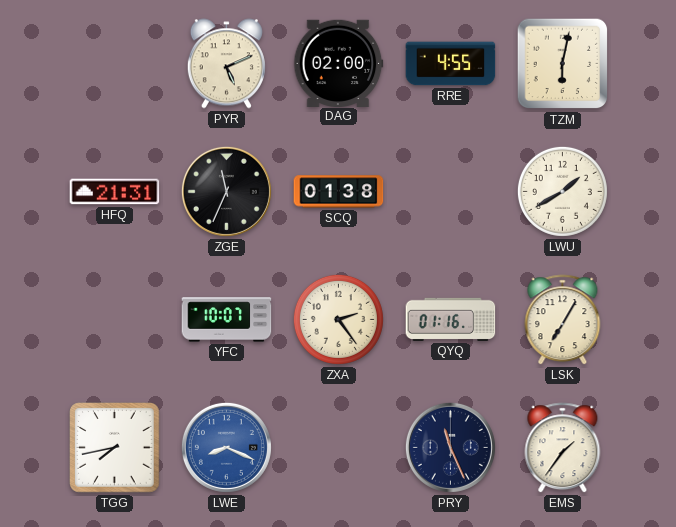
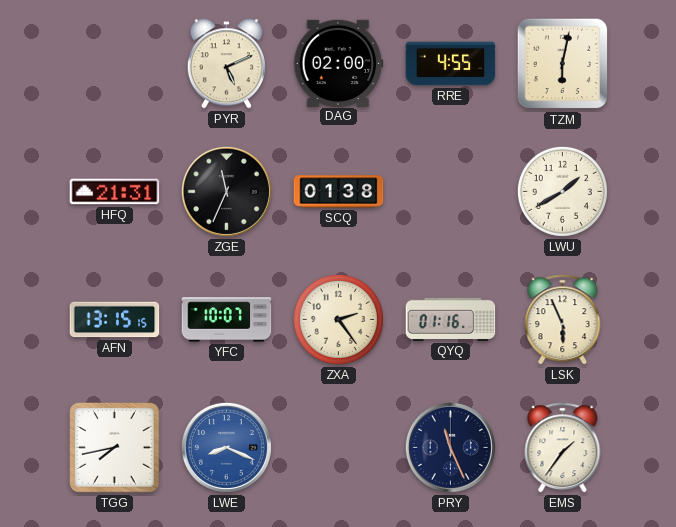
AFN: none -> 13:15 (115, 320)
LSK: 7:05 -> 5:56 (563, 320)
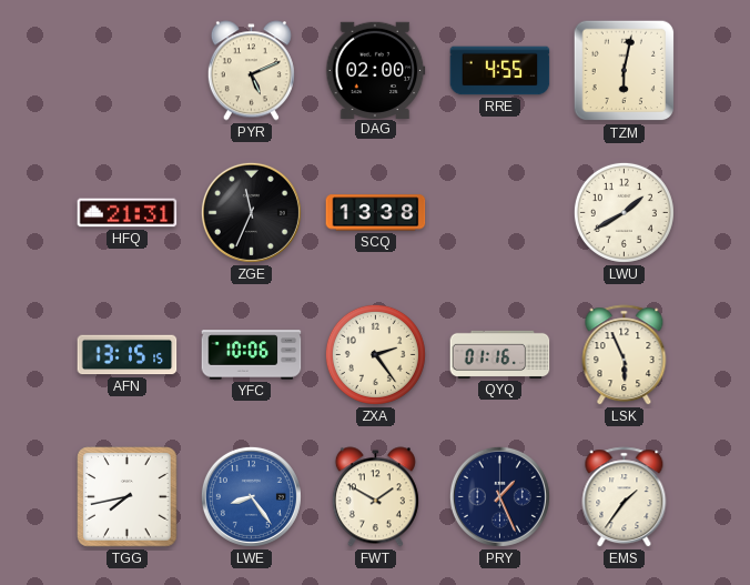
SCQ: 01:38 -> 13:38 (376, 213)
YFC: 10:07 -> 10:06 (252, 355)
LWE: 8:19 -> 8:24 (251, 496)
FWT: none -> 1:50 (375, 497)
PRY: 11:26 -> 1:26 (499, 496)
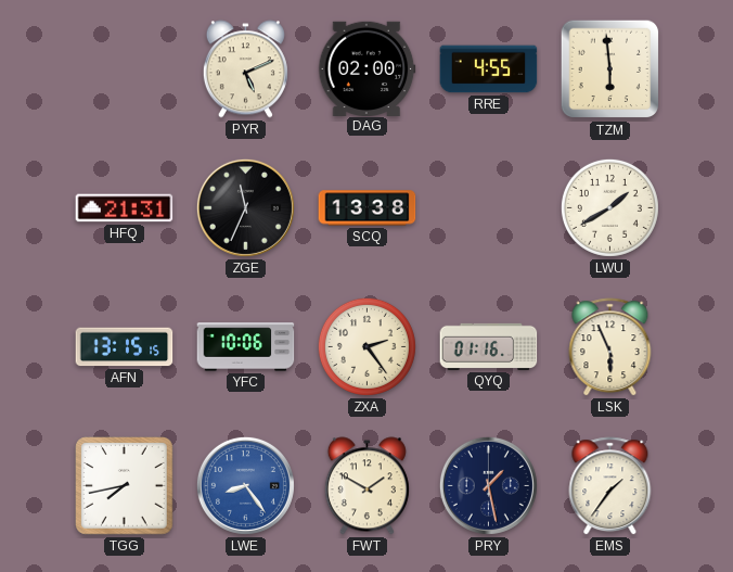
TZM: 6:02 -> 5:59 (610, 69)
PRY: 1:26 -> 1:28 (488, 485)
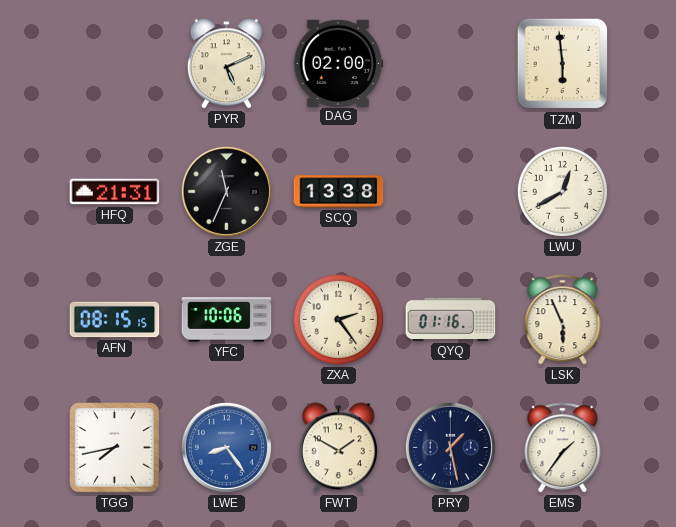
RRE: 4:55 -> none (489, 69)
LWU: 1:40 -> 12:40 (562, 191)
AFN: 13:15 -> 08:15 (115, 320)
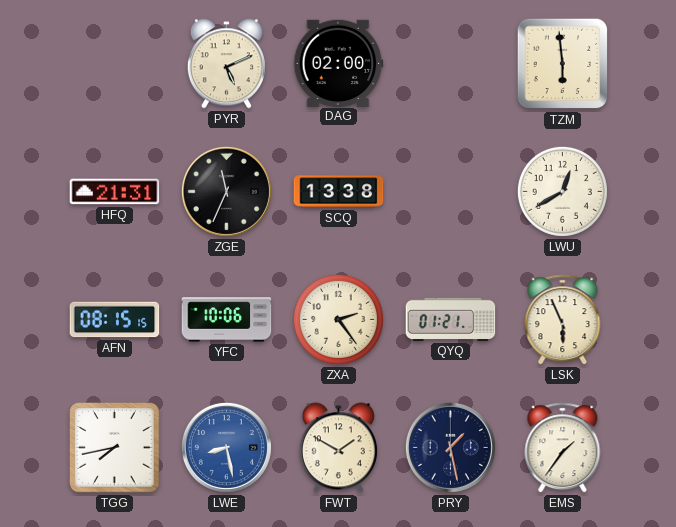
QYQ: 01:16 -> 01:21 (451, 319)
LWE: 8:24 -> 8:28 (226, 447)
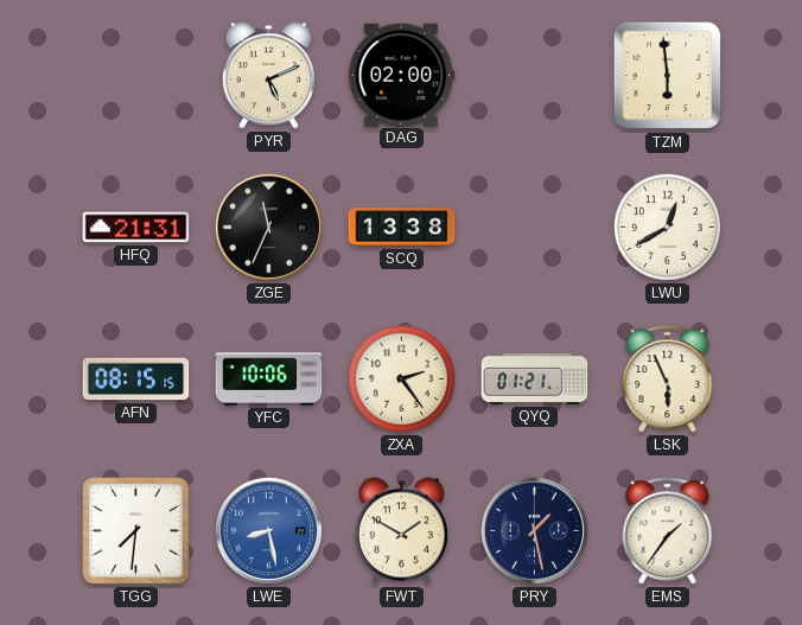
TGG: 7:43 -> 7:31 (136, 531)
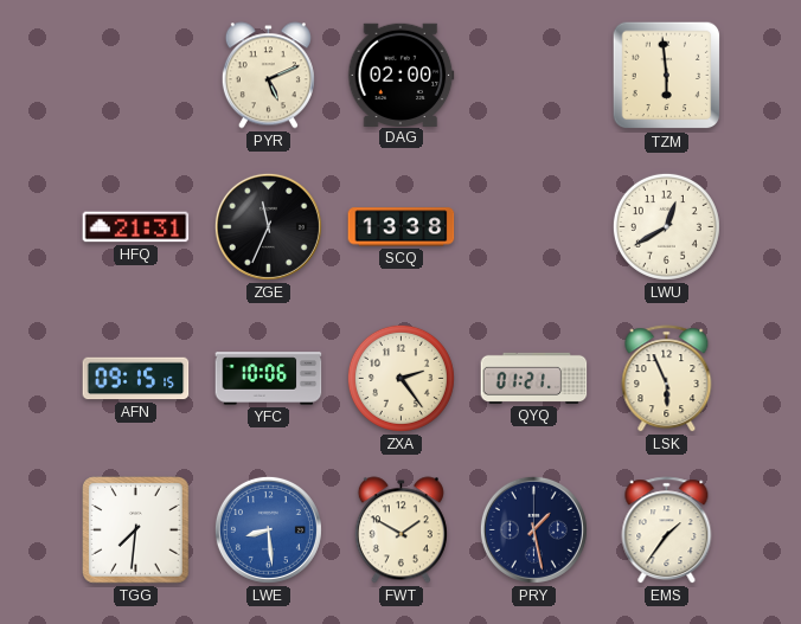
AFN: 08:15 -> 09:15 (136, 379)
LWE: 8:28 -> 8:29 (268, 529)
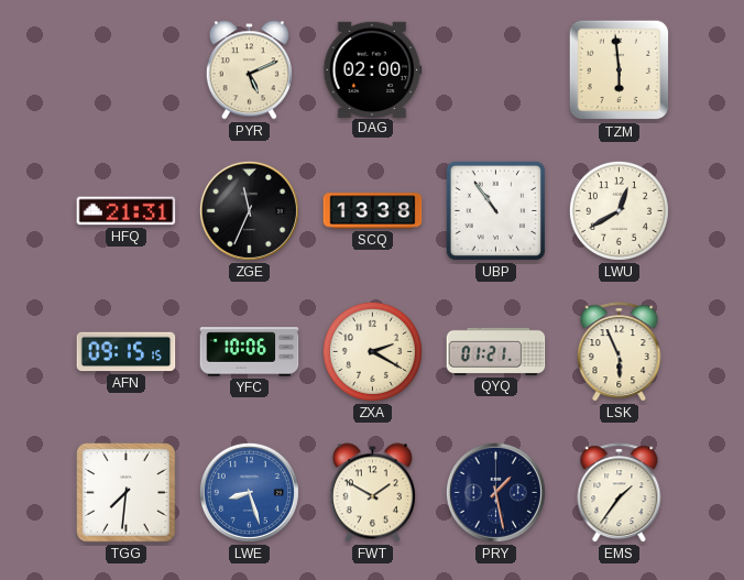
UBP: none -> 10:54 (495, 210)
ZXA: 2:24 -> 2:20 (372, 351)
LWE: 8:29 -> 8:27 (249, 492)
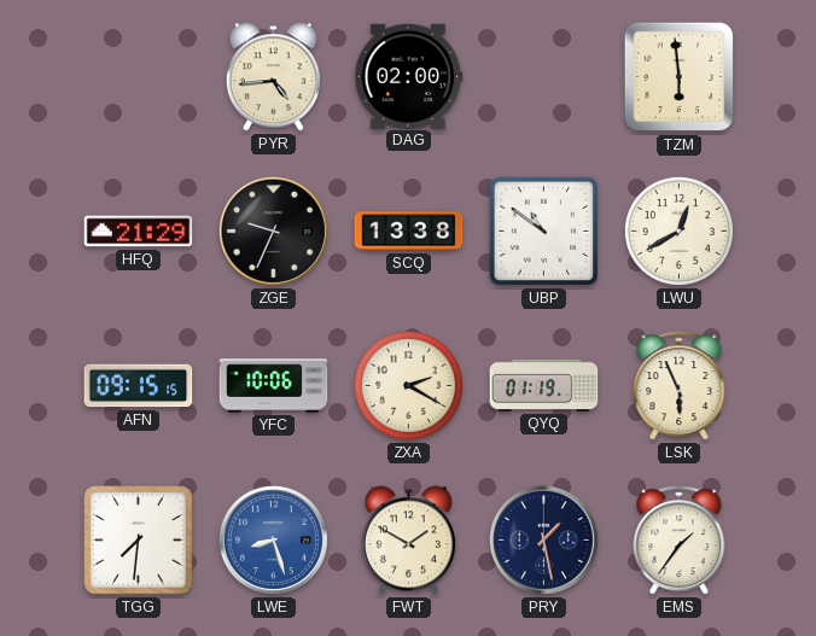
PYR: 5:11 -> 4:44 (273, 77)
HFQ: 21:31 -> 21:29 (139, 232)
ZGE: 11:34 -> 9:34 (273, 231)
UBP: 10:54 -> 10:51 (543, 231)
QYQ: 01:21 -> 01:19 (544, 385)
